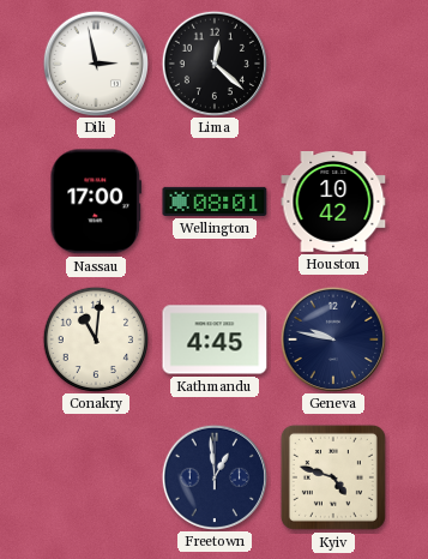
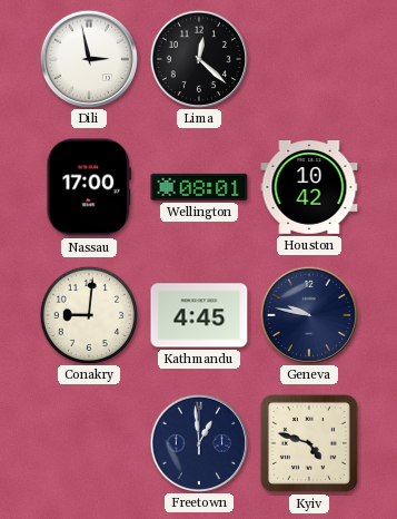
Conakry: 11:01 -> 9:01 (89, 314)
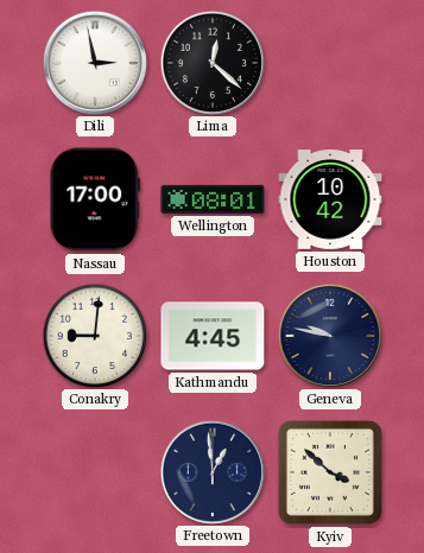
Kyiv: 4:48 -> 3:52 (330, 472)
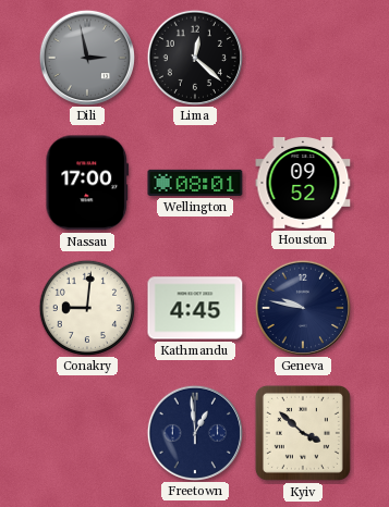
Dili dial: white -> grey (86, 57)
Houston: 10:42 -> 09:52 (303, 184)
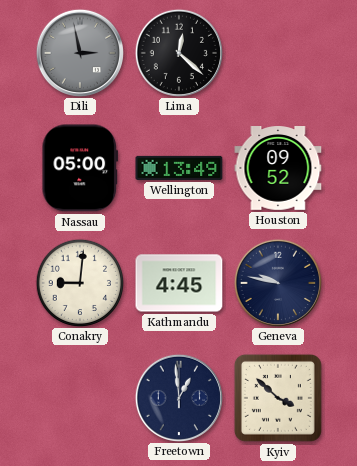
Nassau: 17:00 -> 05:00 (80, 168)
Wellington: 08:01 -> 13:49 (179, 168)
